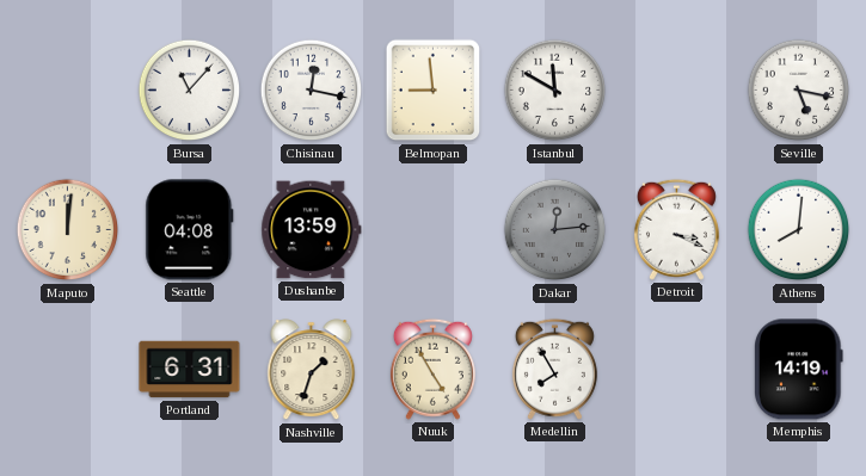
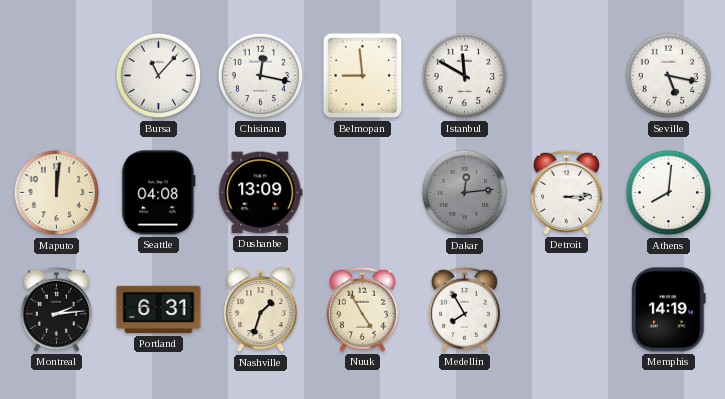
Dushanbe: 13:59 -> 13:09 (261, 193)
Detroit: 3:19 -> 3:14 (566, 192)
Montreal: none -> 2:14 (56, 309)
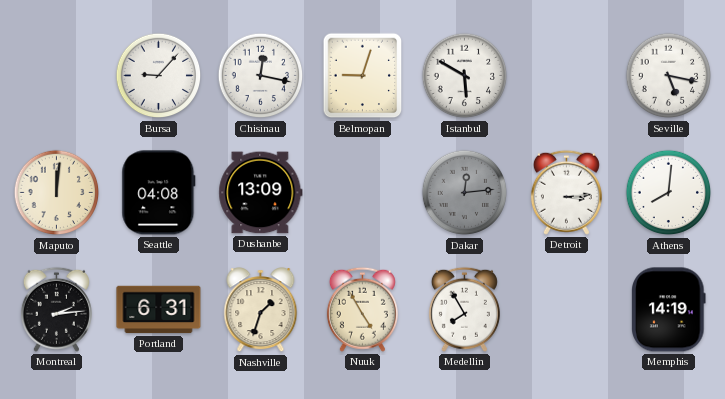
Bursa: 11:07 -> 9:07 (159, 76)
Belmopan: 8:59 -> 9:03 (363, 76)
Istanbul: 11:50 -> 5:50 (465, 76)
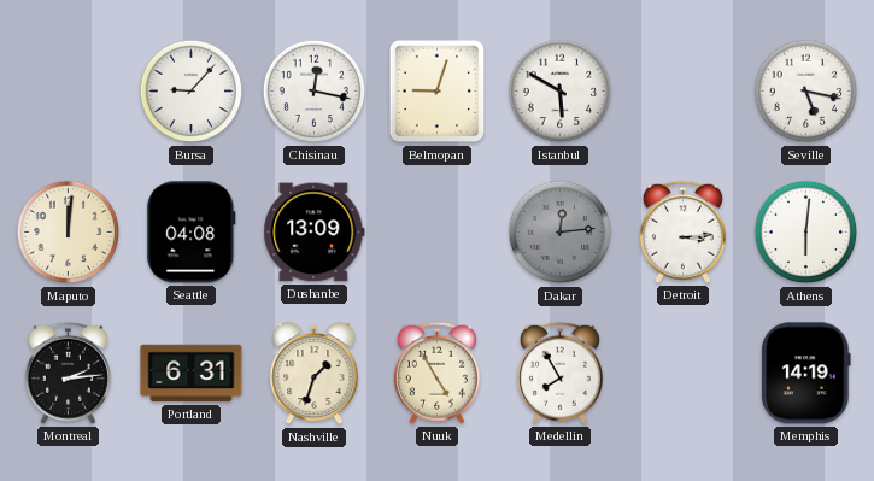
Athens: 8:01 -> 6:01 (806, 233)
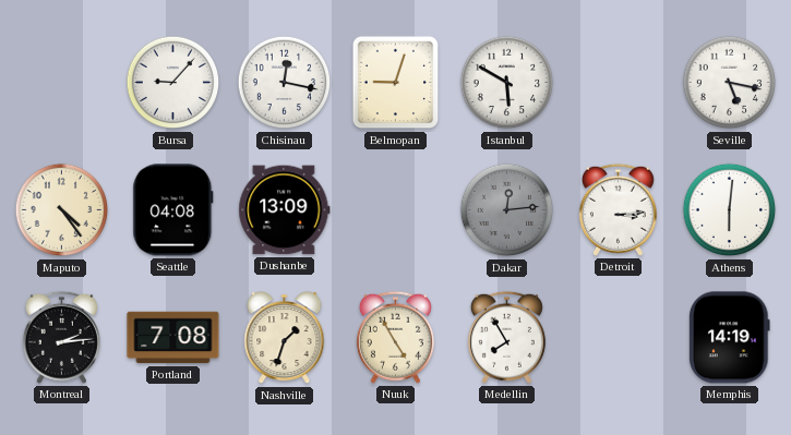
Maputo: 12:01 -> 4:24 (62, 210)
Portland: 6:31 -> 7:08 (173, 338)
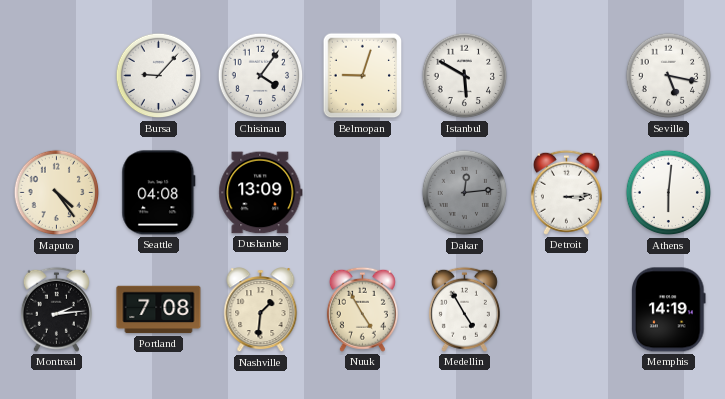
Chisinau: 12:17 -> 4:06 (261, 76)
Nashville: 1:33 -> 1:31 (261, 310)
Medellin: 7:55 -> 4:55 (464, 309)
